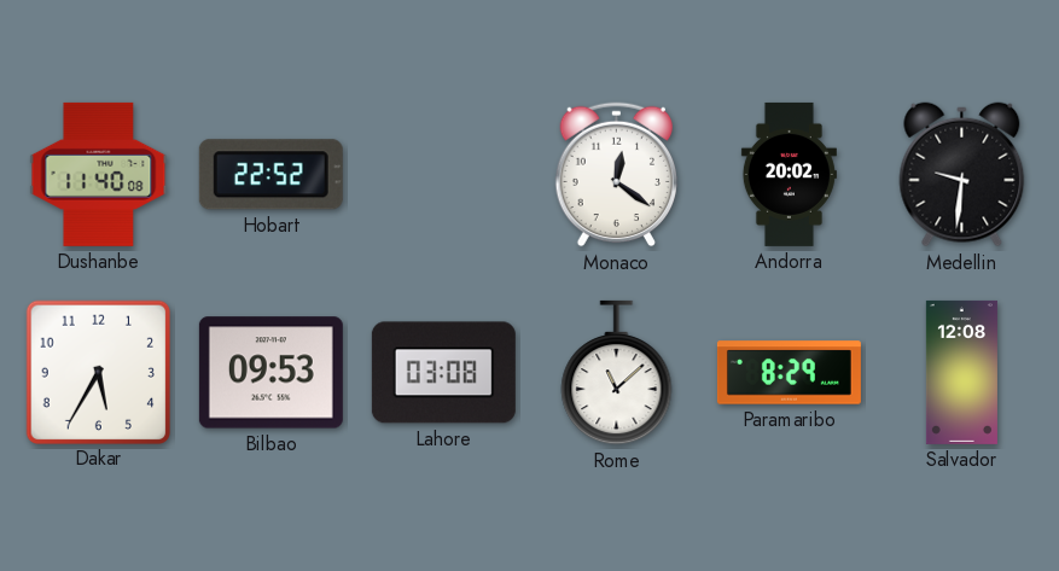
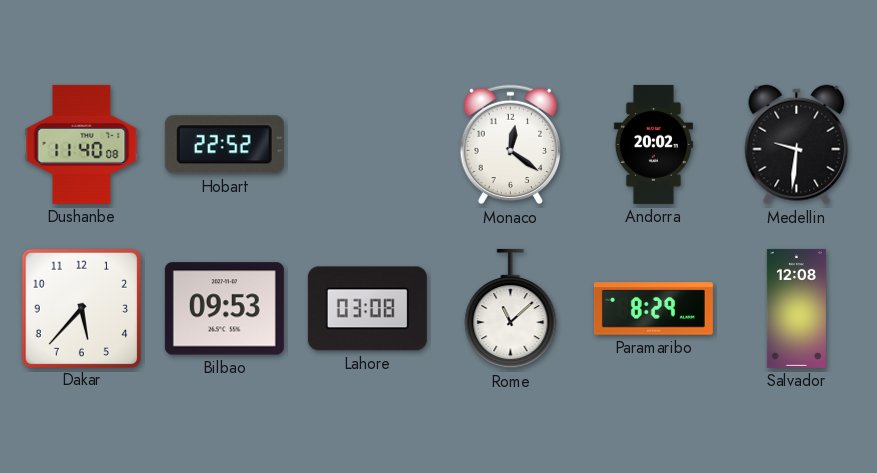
Dakar: 5:35 -> 5:37 (81, 308)
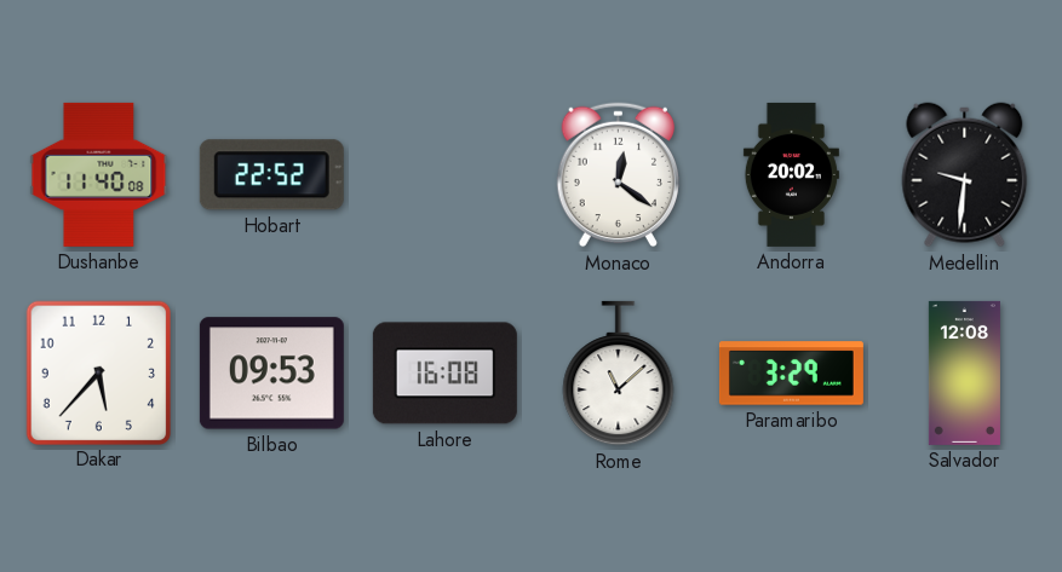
Lahore: 03:08 -> 16:08 (444, 374)
Paramaribo: 8:29 -> 3:29 (791, 374)
